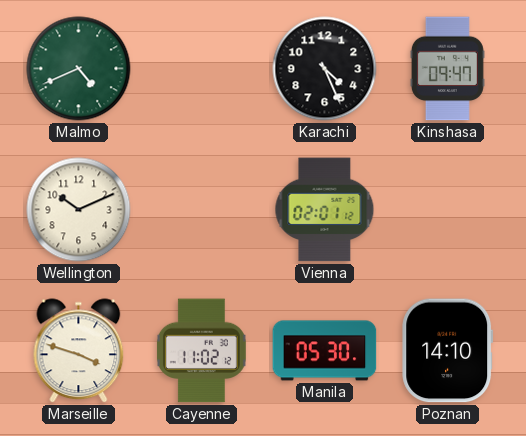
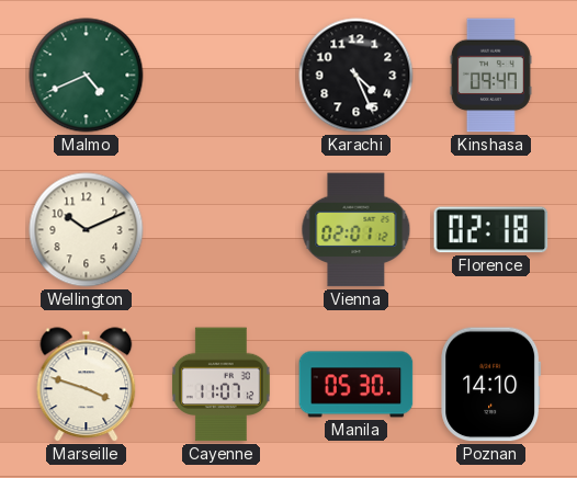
Florence: none -> 02:18 (491, 230)
Cayenne: 11:02 -> 11:07 (220, 385)
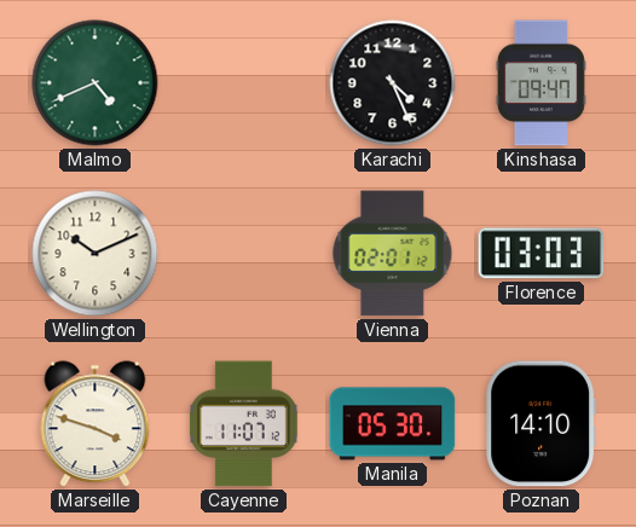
Florence: 02:18 -> 03:03 (542, 254)
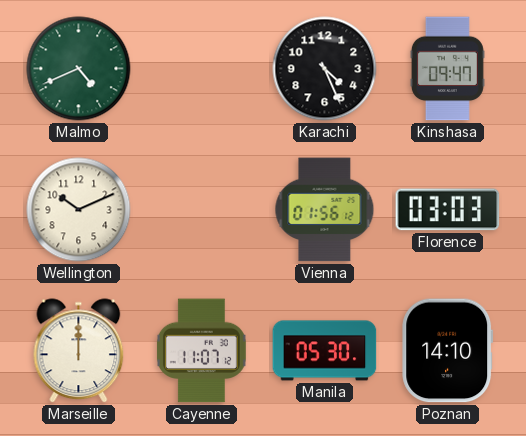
Vienna: 02:01 -> 01:56 (325, 210)
Marseille: 3:48 -> 12:00 (79, 351)
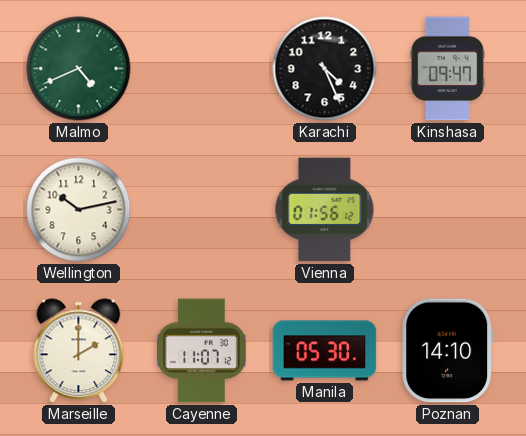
Wellington: 10:11 -> 10:13 (79, 210)
Florence: 03:03 -> none (448, 210)
Marseille: 12:00 -> 2:00 (79, 351)
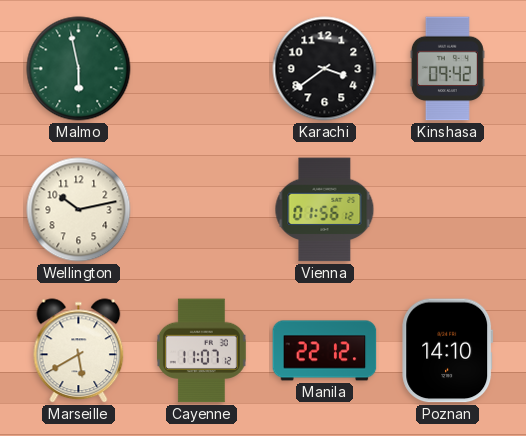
Malmo: 4:41 -> 5:58 (79, 69)
Karachi: 4:26 -> 3:39 (325, 69)
Kinshasa: 09:47 -> 09:42 (447, 69)
Marseille: 2:00 -> 5:40 (79, 351)
Manila: 05:30 -> 22:12 (325, 351)
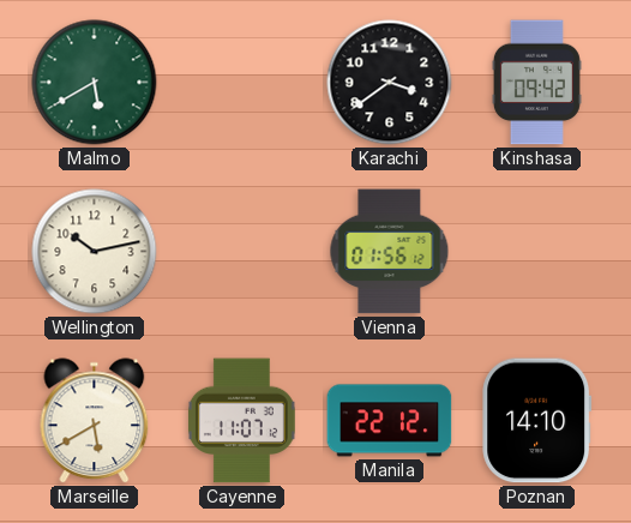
Malmo: 5:58 -> 5:40 (95, 83)
